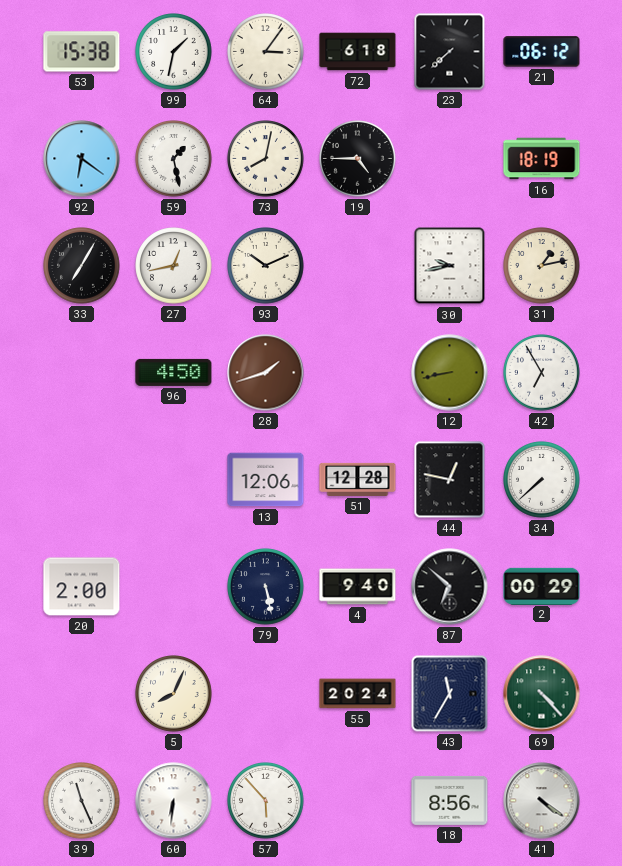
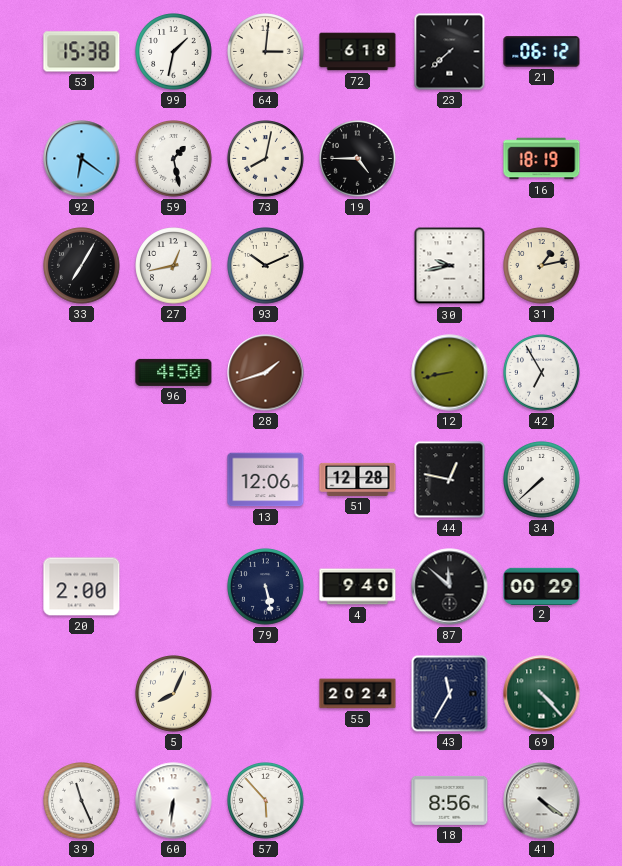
64: 3:06 -> 3:01 (266, 52)
87: 6:52 -> 11:52 (450, 587)
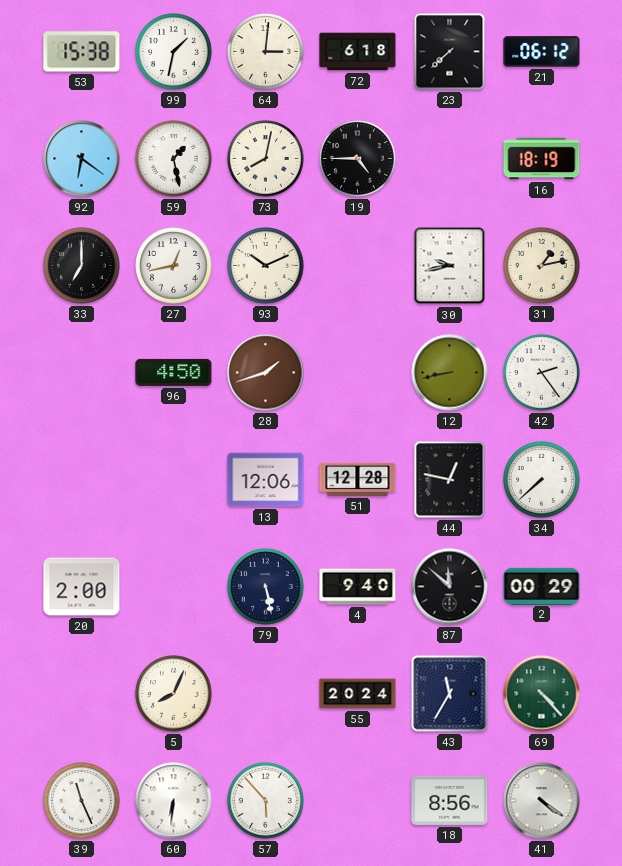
33: 7:05 -> 7:00 (82, 266)
42: 6:55 -> 2:24 (542, 373)
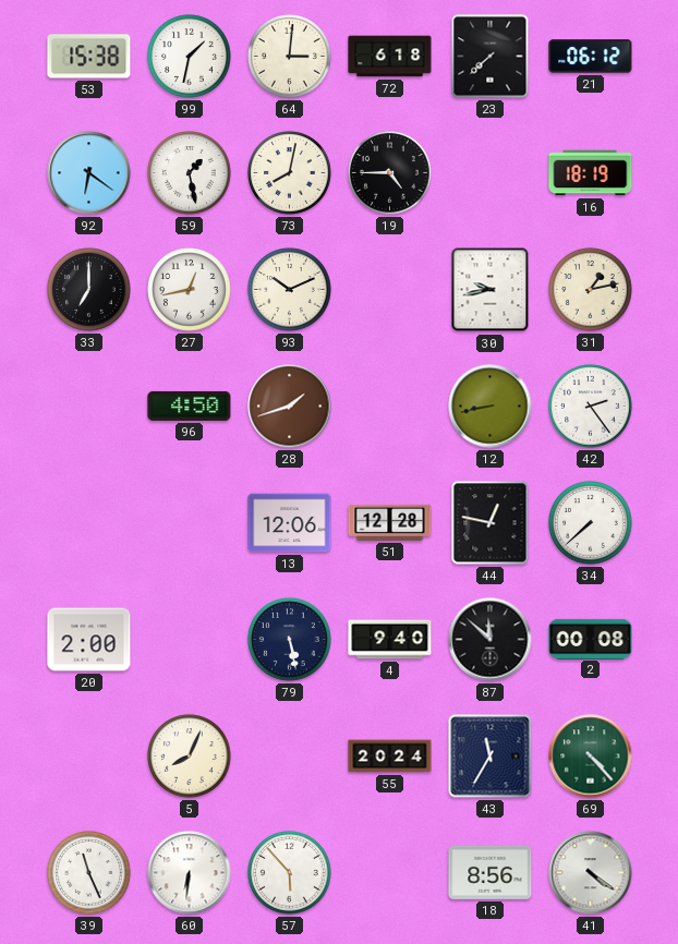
2: 00:29 -> 00:08 (591, 639)
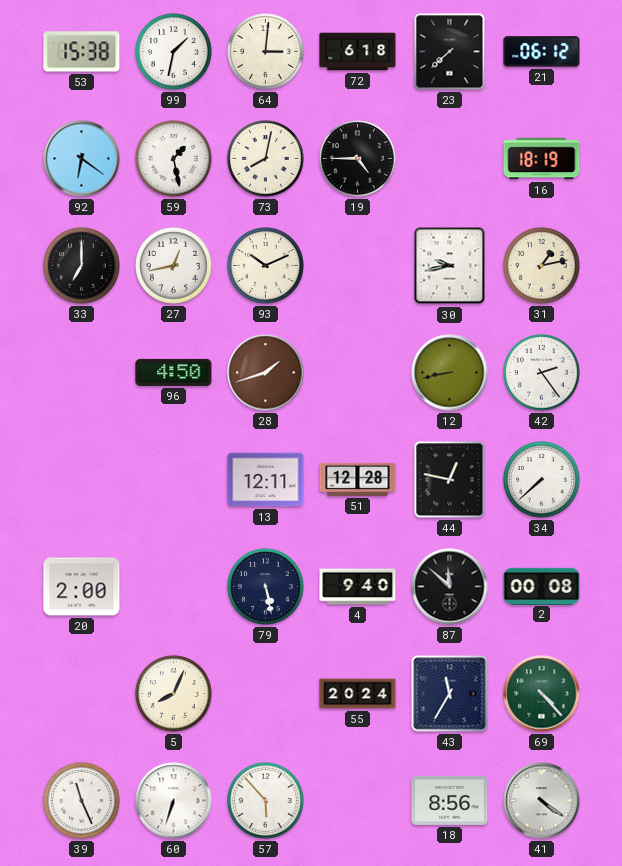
13: 12:06 -> 12:11 (266, 480)
60: 6:31 -> 6:33 (174, 801)
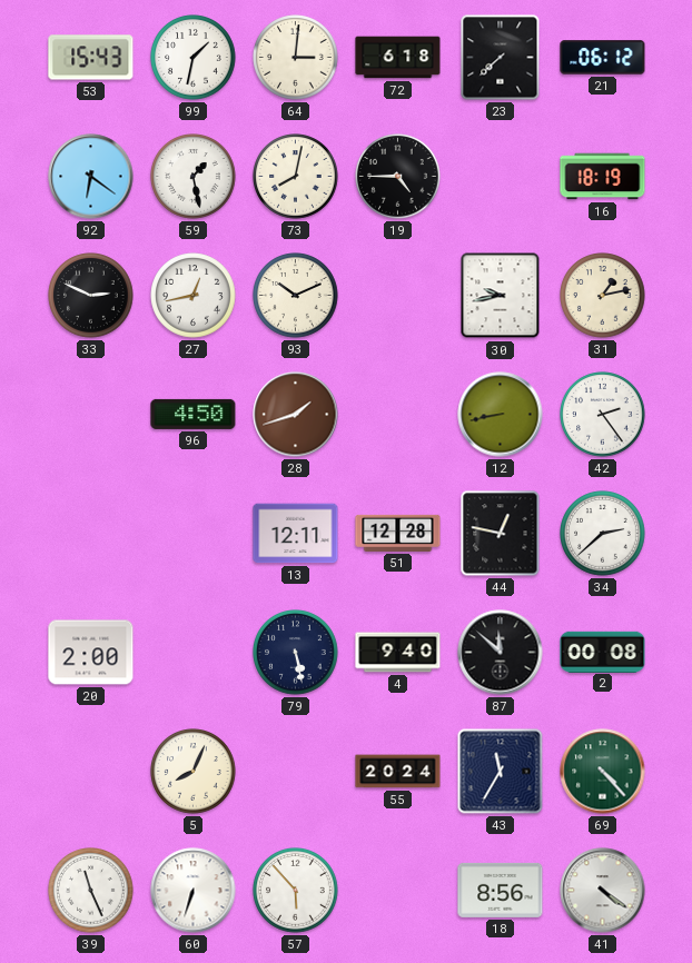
53: 15:38 -> 15:43 (91, 58)
33: 7:00 -> 2:49 (91, 296)
34: 7:38 -> 2:38 (603, 534)
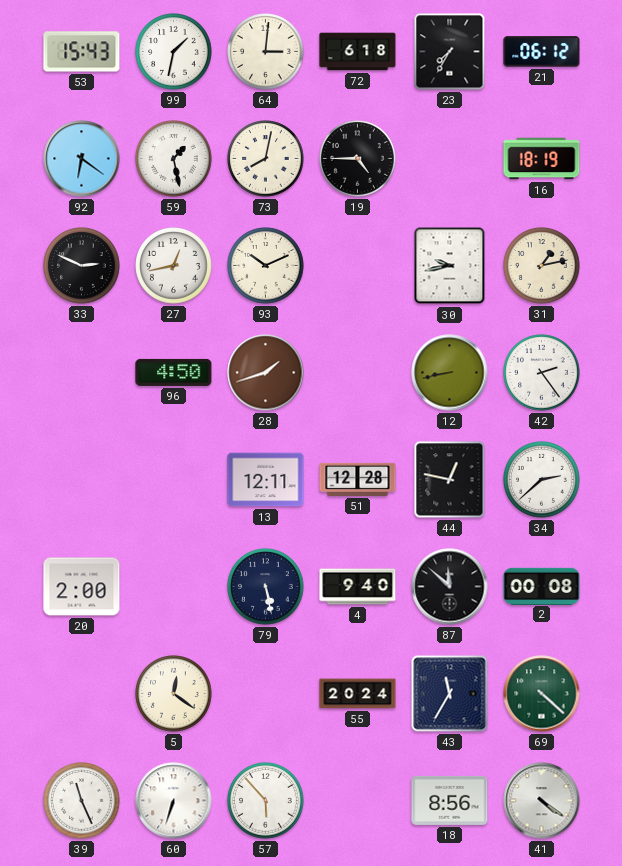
23: 7:38 -> 7:35 (450, 52)
5: 8:04 -> 12:21 (174, 694)
69: 4:23 -> 4:22 (542, 694)
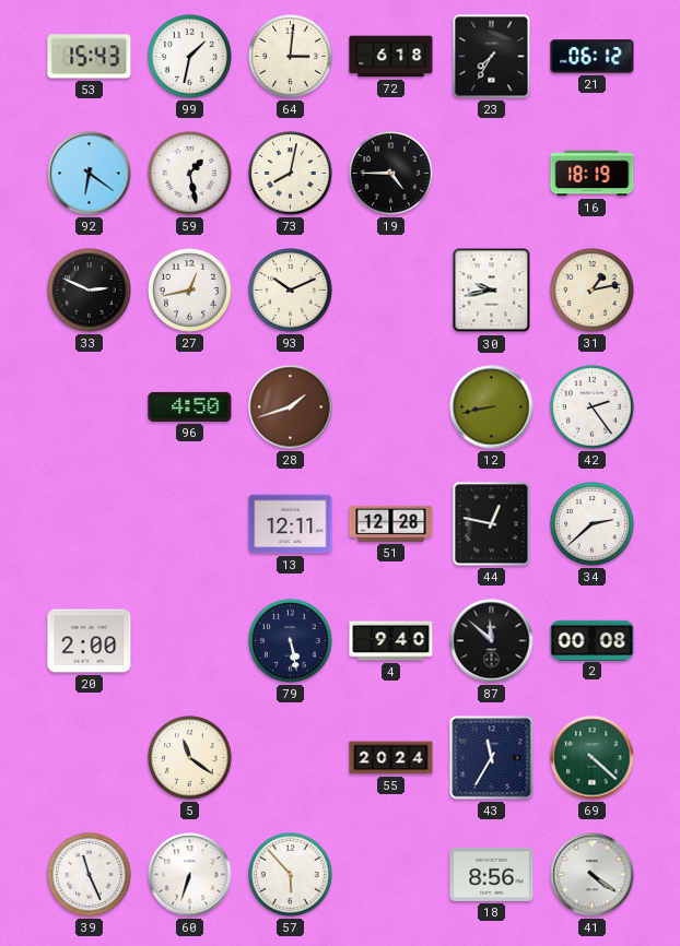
5: 12:21 -> 11:21 (190, 758)
